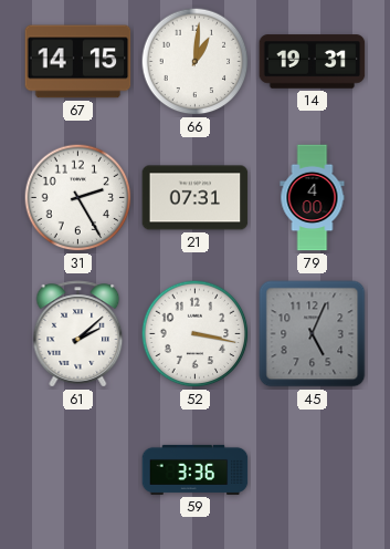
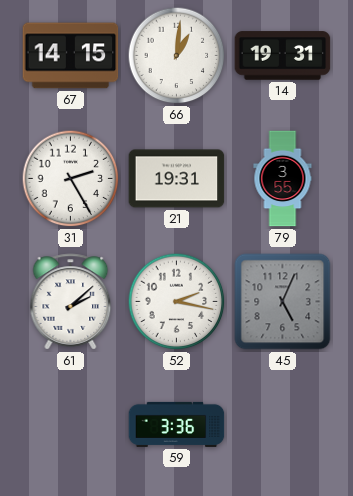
21: 07:31 -> 19:31 (177, 179)
79: 4:00 -> 3:55 (283, 179)
52: 3:17 -> 2:17 (177, 302)
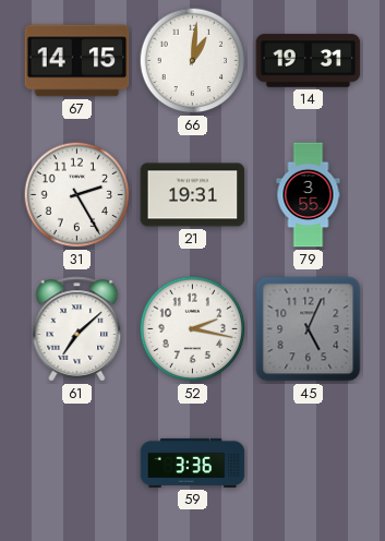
61: 2:08 -> 7:08 (77, 329)
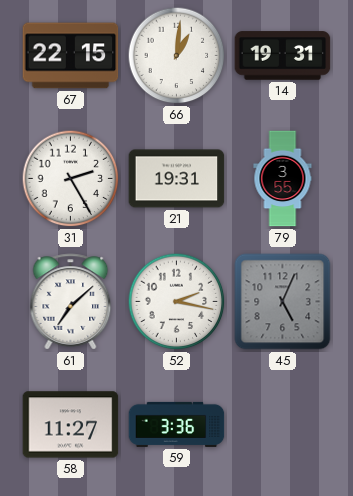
67: 14:15 -> 22:15 (71, 56)
58: none -> 11:27 (71, 425)
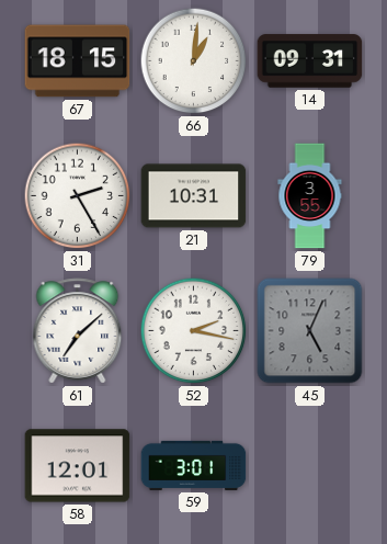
67: 22:15 -> 18:15 (78, 61)
14: 19:31 -> 09:31 (310, 61)
21: 19:31 -> 10:31 (194, 196)
58: 11:27 -> 12:01 (78, 466)
59: 3:36 -> 3:01 (194, 465)
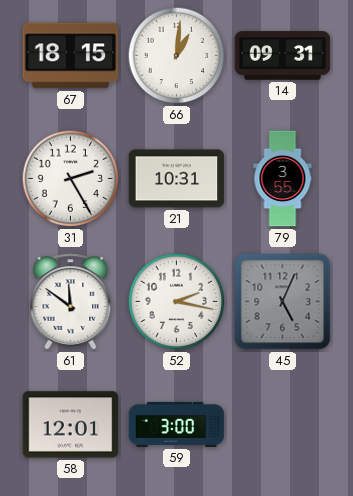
61: 7:08 -> 11:51 (71, 302)
59: 3:01 -> 3:00 (177, 424)
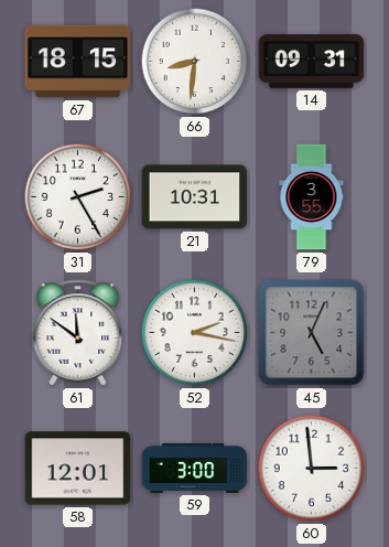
66: 1:01 -> 8:31 (195, 62)
60: none -> 2:59 (312, 469)
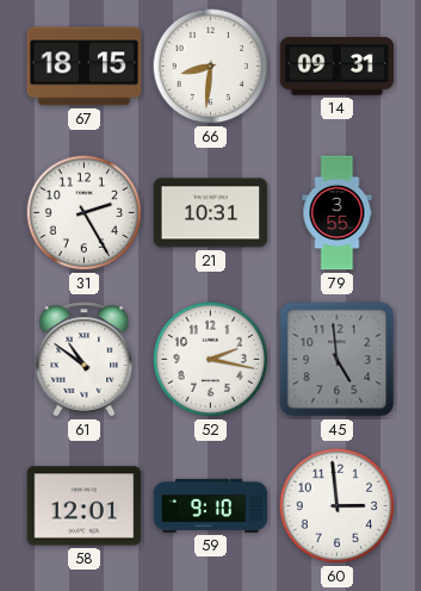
61: 11:51 -> 10:51 (85, 360)
45: 5:04 -> 4:59 (338, 360)
59: 3:00 -> 9:10 (211, 505)
